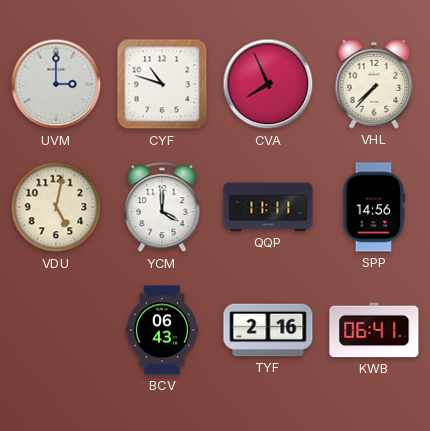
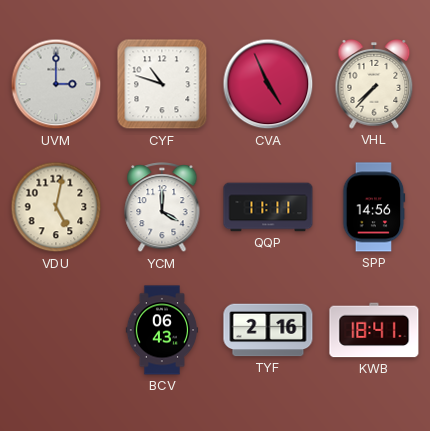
CVA: 7:56 -> 4:56 (268, 84)
KWB: 06:41 -> 18:41 (374, 330)
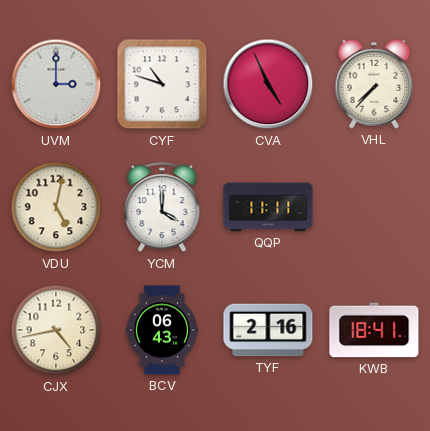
SPP: 14:56 -> none (374, 207)
CJX: none -> 4:43 (56, 330)
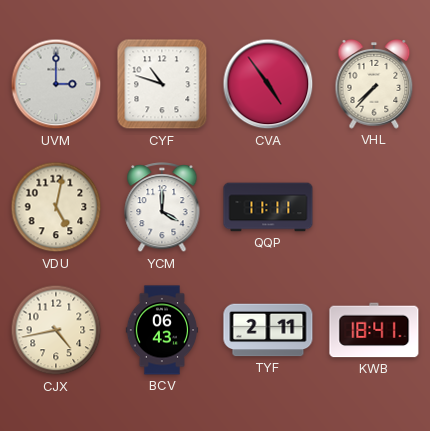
CVA: 4:56 -> 4:54 (268, 84)
TYF: 2:16 -> 2:11 (268, 330)
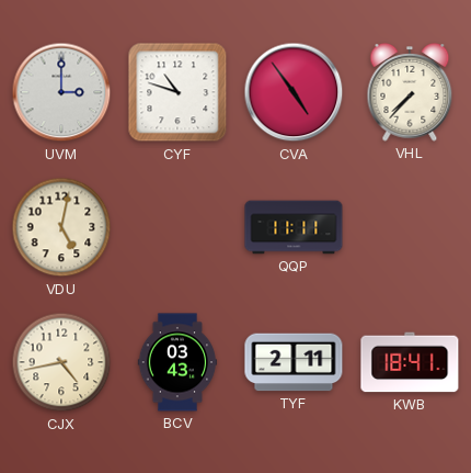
YCM: 4:00 -> none (162, 208)
BCV: 06:43 -> 03:43 (177, 362)
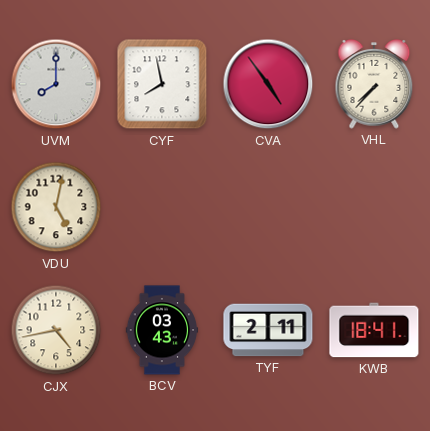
UVM: 3:00 -> 8:00 (56, 84)
CYF: 10:48 -> 7:58 (162, 84)
QQP: 11:11 -> none (294, 227)
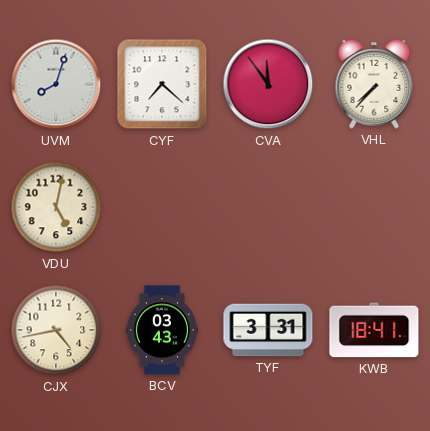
UVM: 8:00 -> 8:03 (56, 84)
CYF: 7:58 -> 7:22 (162, 84)
CVA: 4:54 -> 11:54 (268, 84)
TYF: 2:11 -> 3:31 (268, 330)
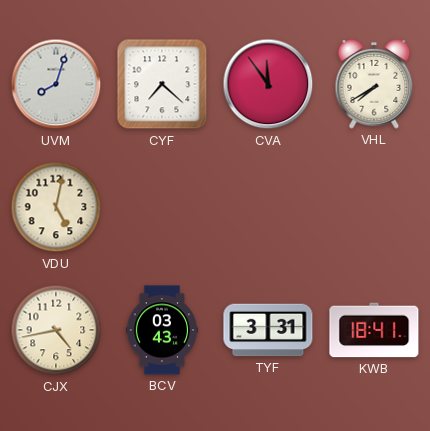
VHL: 7:37 -> 7:40 (374, 85)
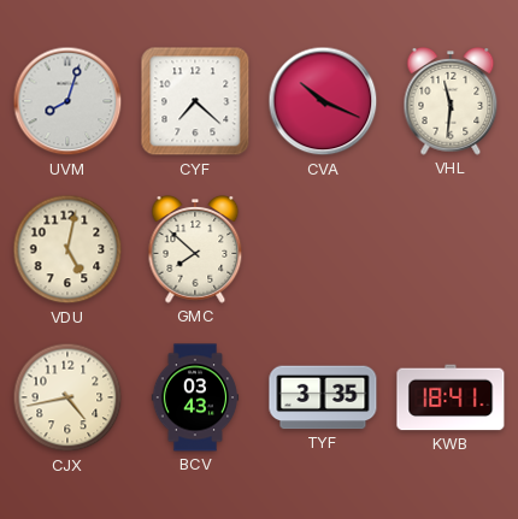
CVA: 11:54 -> 10:19 (323, 101)
VHL: 7:40 -> 11:31 (451, 102)
GMC: none -> 7:52 (195, 250)
TYF: 3:31 -> 3:35 (323, 397)
